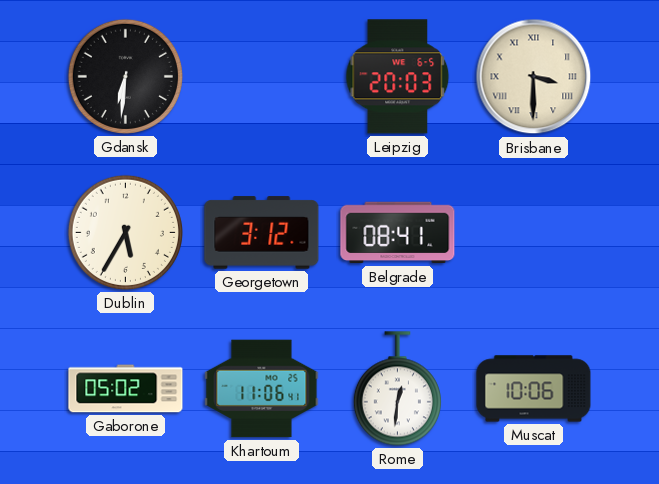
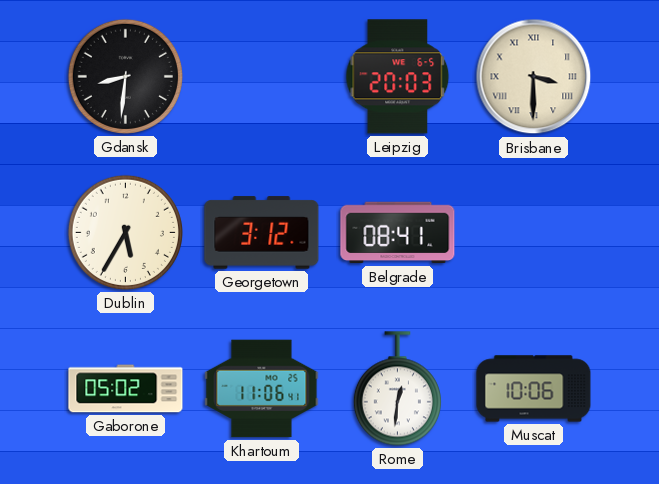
Gdansk: 6:31 -> 8:31 (125, 76)
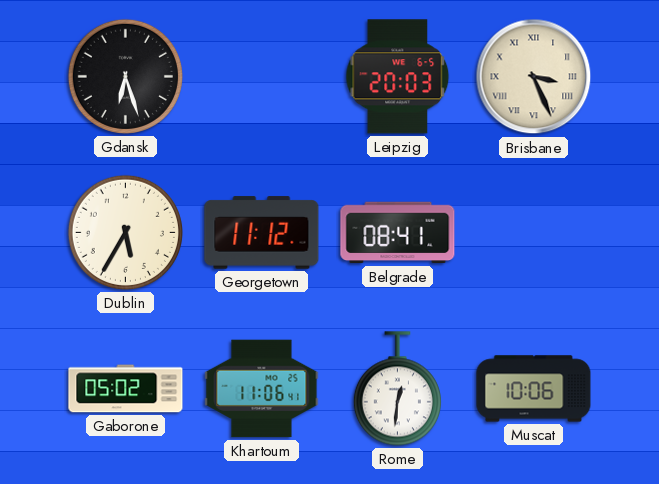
Gdansk: 8:31 -> 6:27 (125, 76)
Brisbane: 3:30 -> 3:26 (534, 77)
Georgetown: 3:12 -> 11:12 (262, 233)
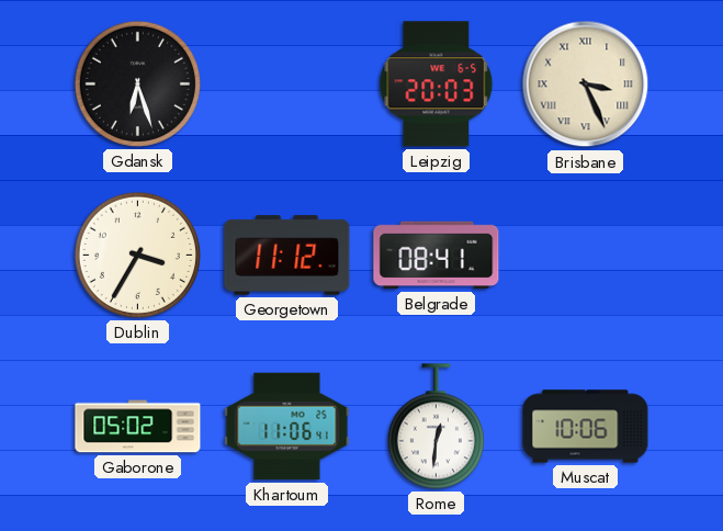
Dublin: 5:35 -> 3:35 (137, 255)
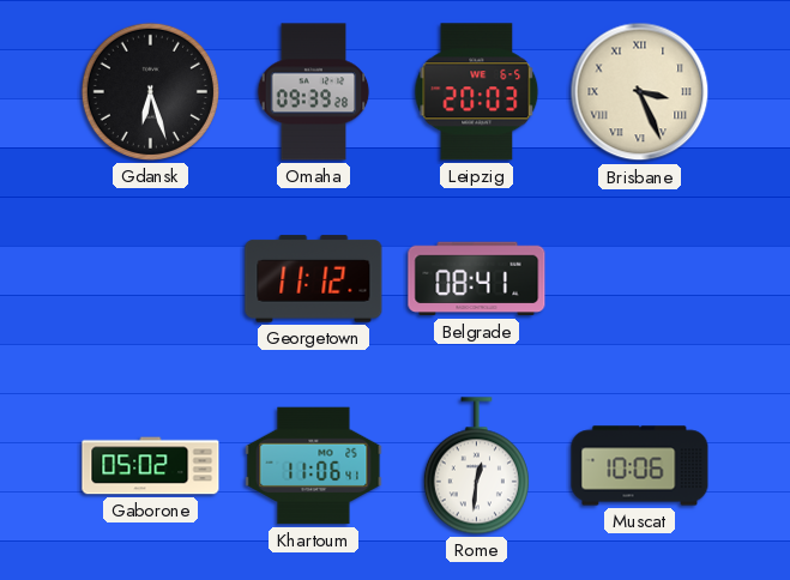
Omaha: none -> 09:39 (314, 92)
Dublin: 3:35 -> none (137, 255)
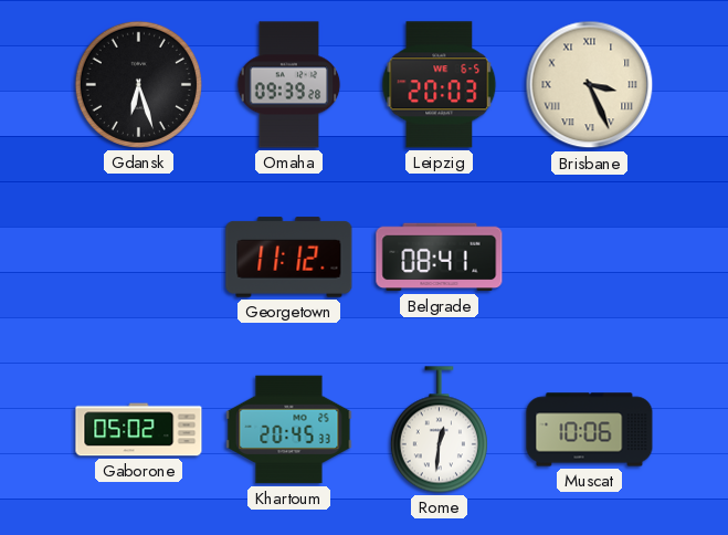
Khartoum: 11:06 -> 20:45 (289, 430)
